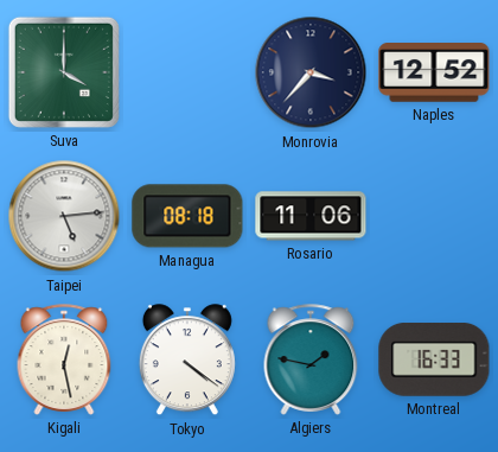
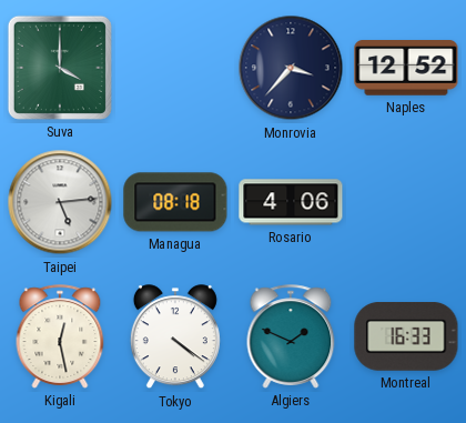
Rosario: 11:06 -> 4:06 (291, 202)
Algiers: 1:47 -> 1:49 (291, 336)
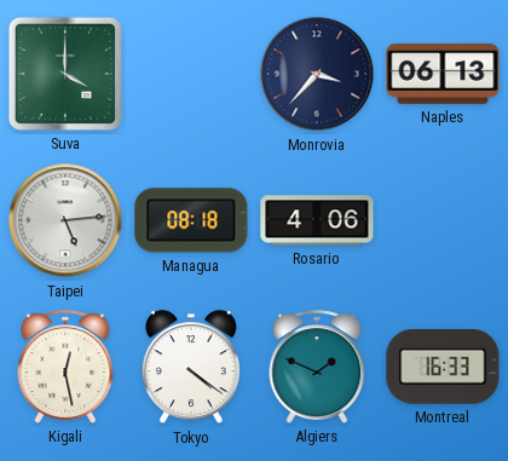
Naples: 12:52 -> 06:13 (443, 74)
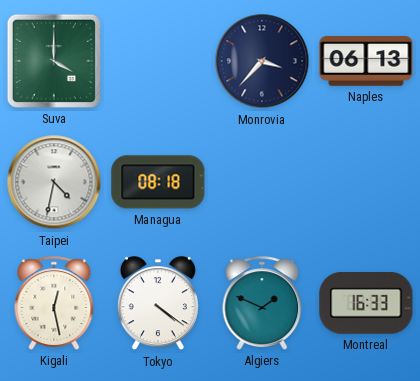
Taipei: 5:14 -> 4:32 (54, 182)
Rosario: 4:06 -> none (317, 220)
